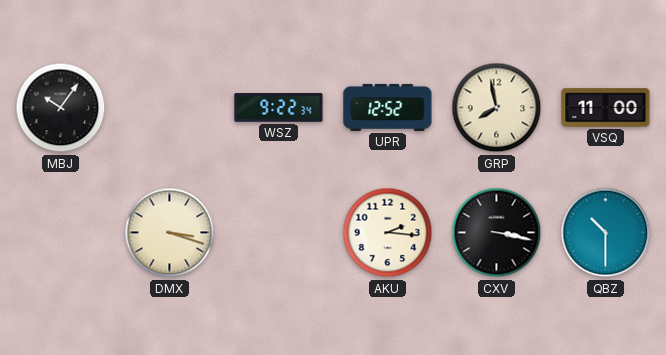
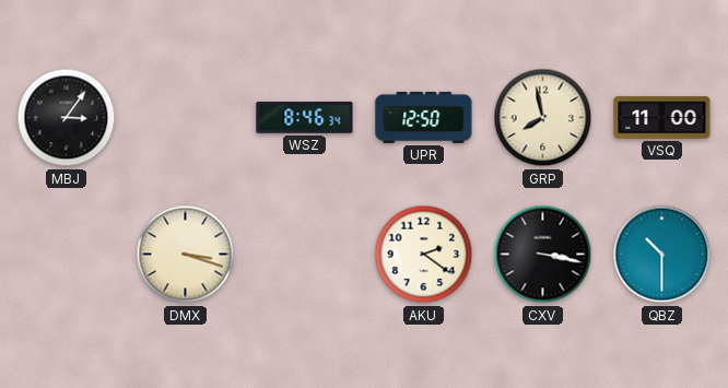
MBJ: 10:06 -> 3:06 (67, 118)
WSZ: 9:22 -> 8:46 (305, 118)
UPR: 12:52 -> 12:50 (424, 117)
AKU: 2:16 -> 2:21 (424, 255)
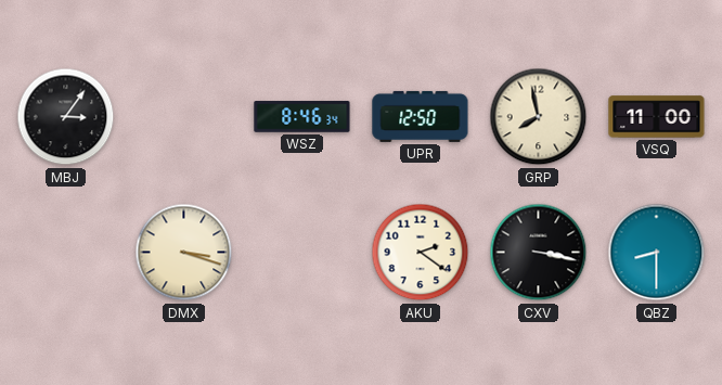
QBZ: 10:30 -> 8:30 (657, 253)
